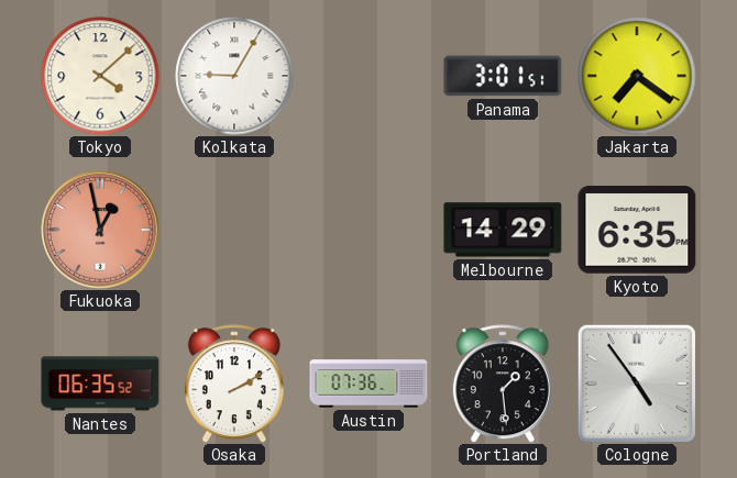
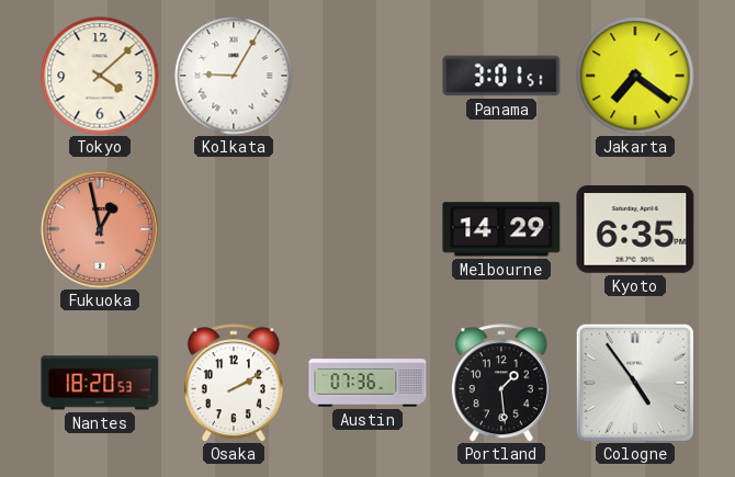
Nantes: 06:35 -> 18:20 (100, 383)
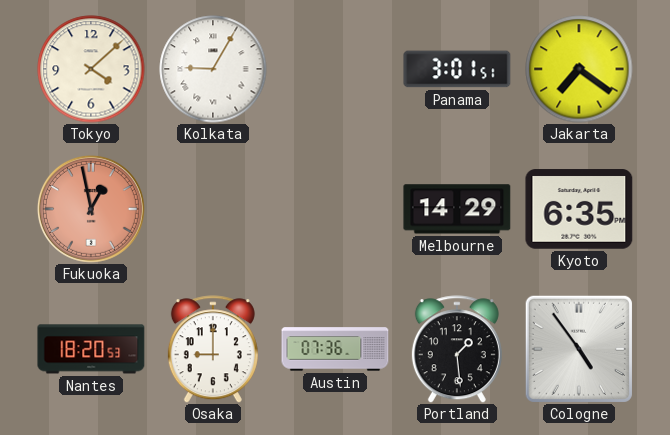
Osaka: 2:10 -> 9:00 (213, 349)
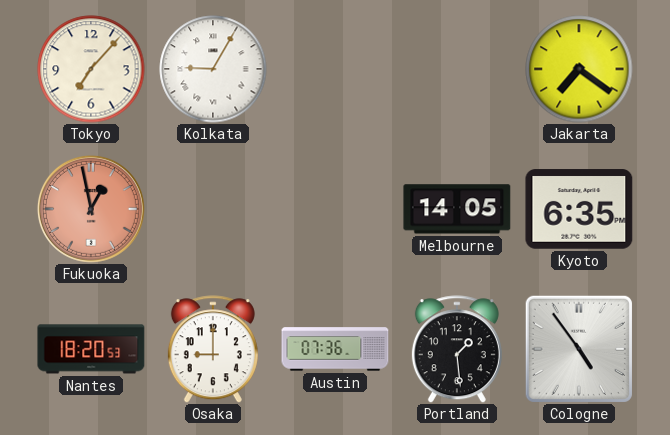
Tokyo: 4:08 -> 7:07 (91, 69)
Panama: 3:01 -> none (457, 69)
Melbourne: 14:29 -> 14:05 (457, 209)
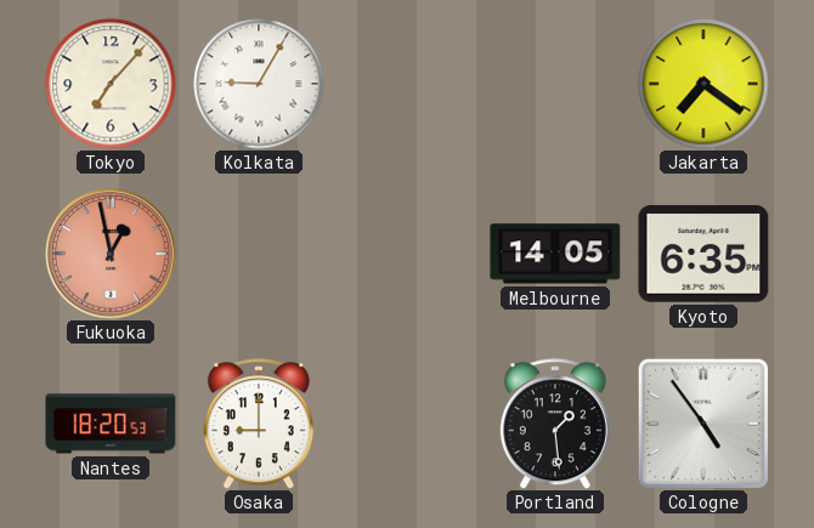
Austin: 07:36 -> none (335, 349)
